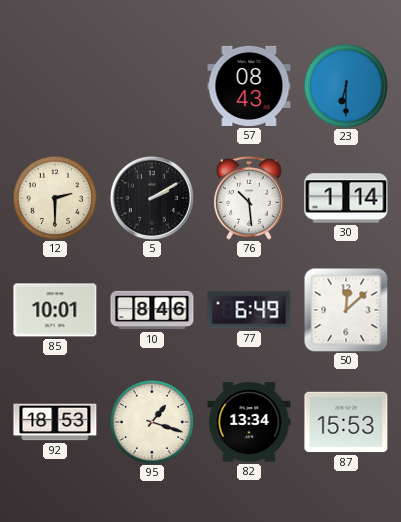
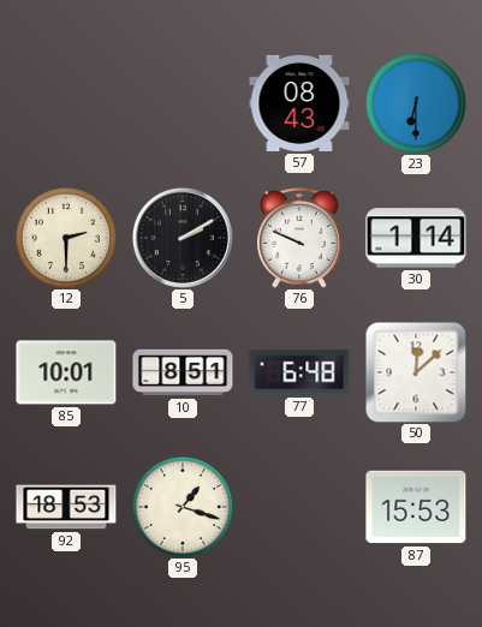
76: 10:29 -> 9:49 (300, 238)
10: 8:46 -> 8:51 (183, 372)
77: 6:49 -> 6:48 (299, 372)
82: 13:34 -> none (249, 422)
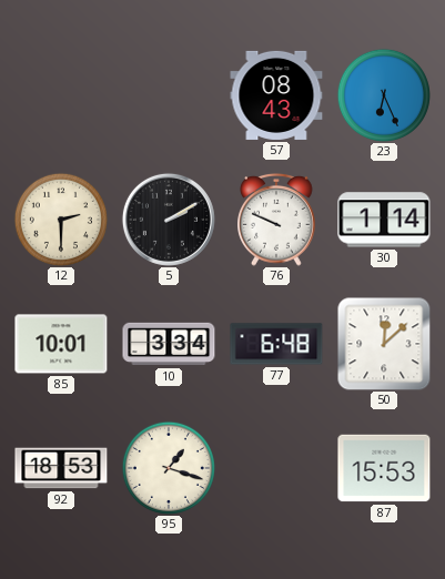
23: 6:30 -> 6:26 (384, 95)
10: 8:51 -> 3:34 (169, 344)
